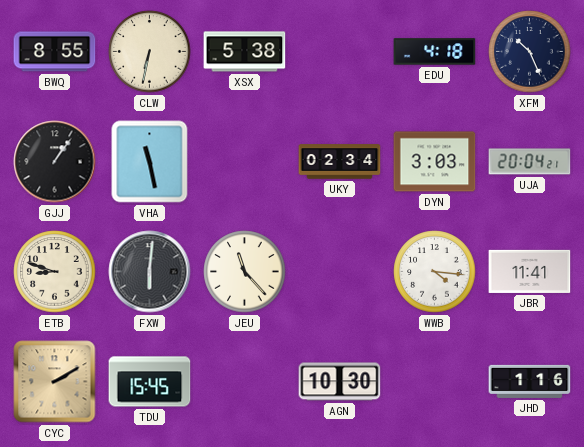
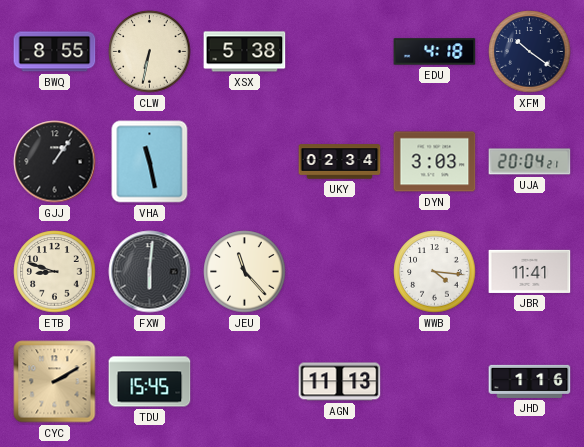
XFM: 10:26 -> 10:21 (530, 52)
AGN: 10:30 -> 11:13 (340, 382)
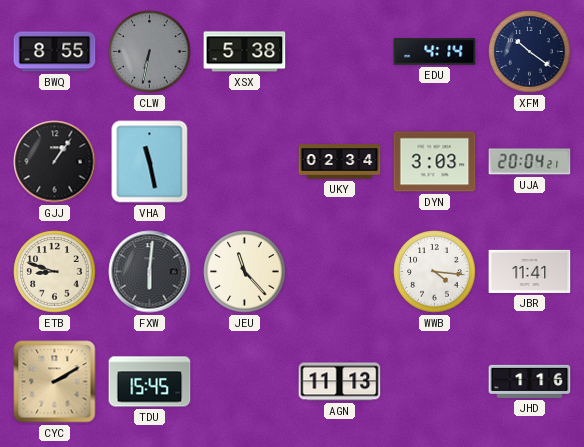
CLW dial: cream -> grey (150, 52)
EDU: 4:18 -> 4:14 (435, 52)
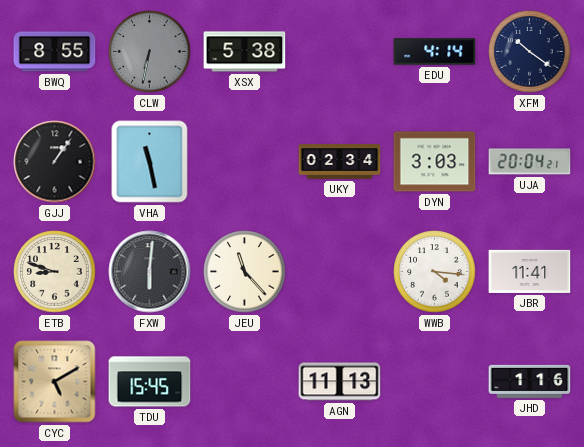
CYC: 2:10 -> 5:10 (55, 382)
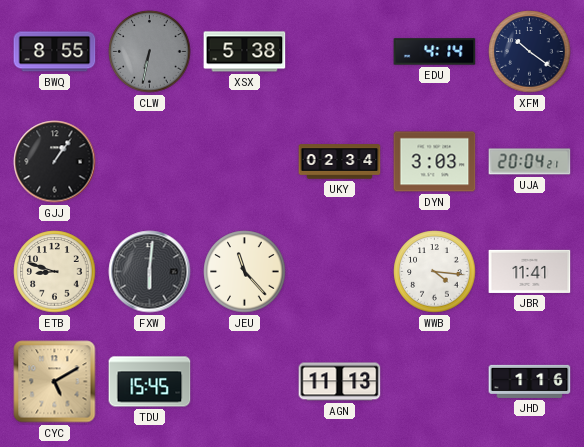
VHA: 11:28 -> none (150, 162)
